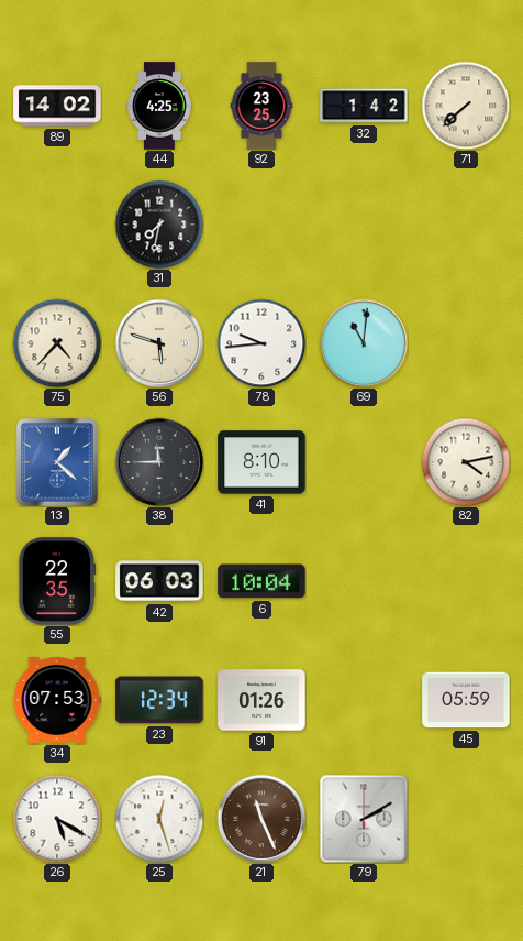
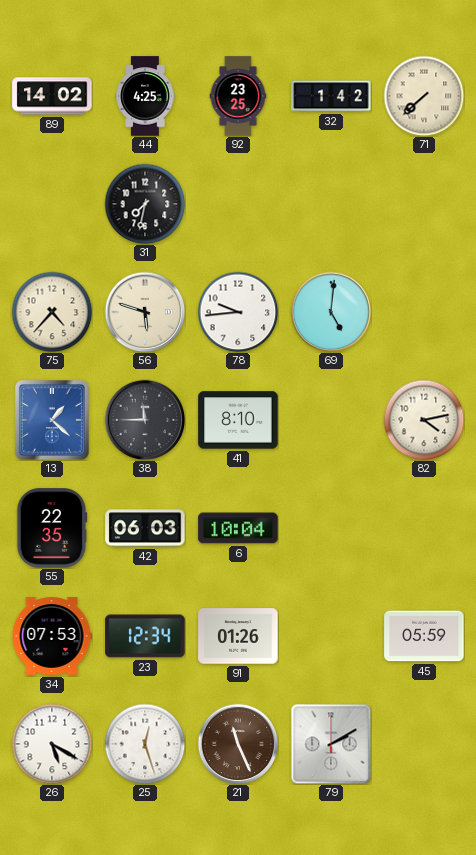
69: 11:01 -> 5:01 (331, 312)
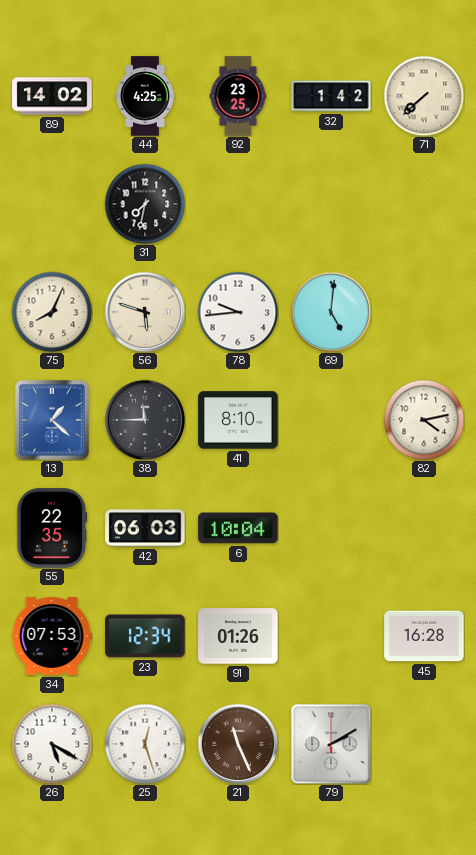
75: 4:37 -> 8:04 (52, 312)
45: 05:59 -> 16:28 (424, 636)
